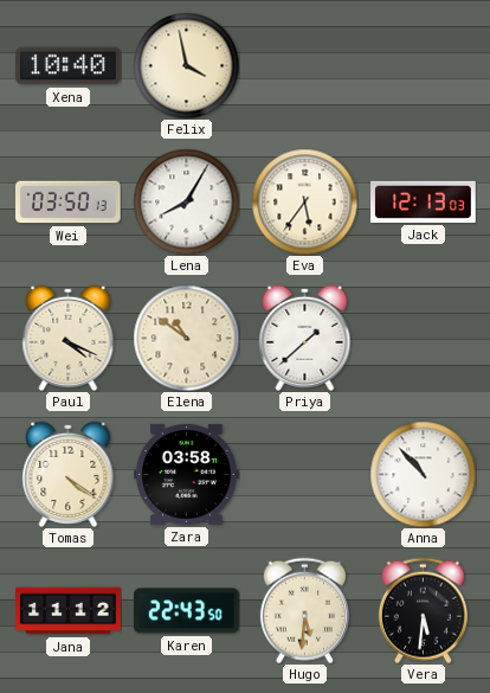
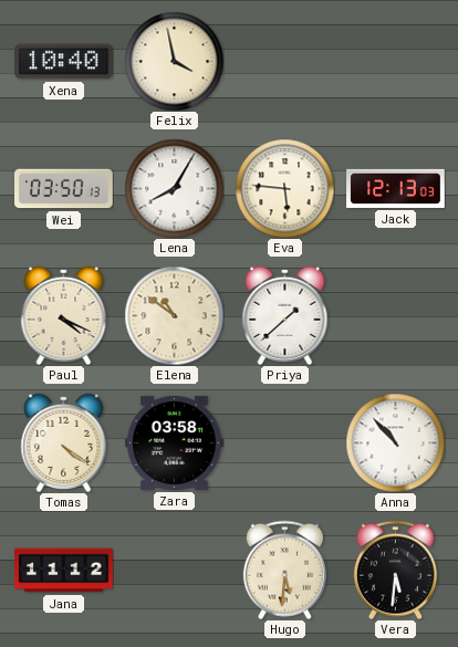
Eva: 5:36 -> 5:46 (284, 188)
Karen: 22:43 -> none (187, 611)
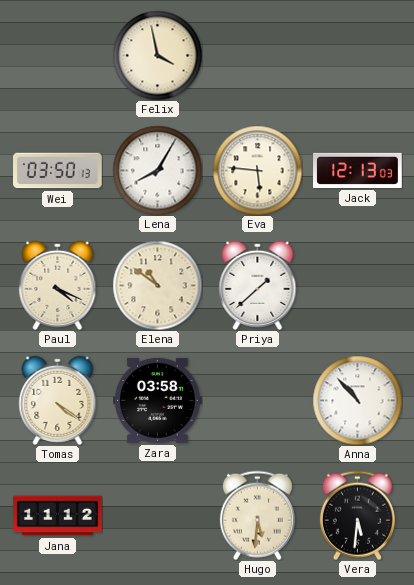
Xena: 10:40 -> none (64, 62)
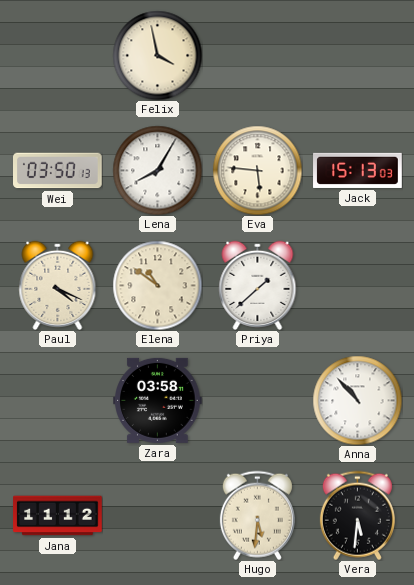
Jack: 12:13 -> 15:13 (358, 170)
Tomas: 4:21 -> none (58, 400)
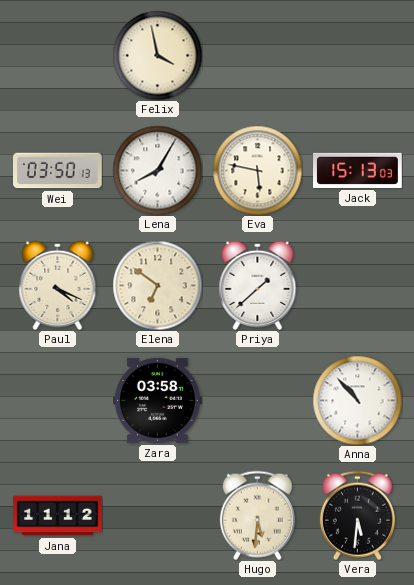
Eva: 5:46 -> 5:47 (257, 170)
Elena: 10:51 -> 6:51 (157, 285)
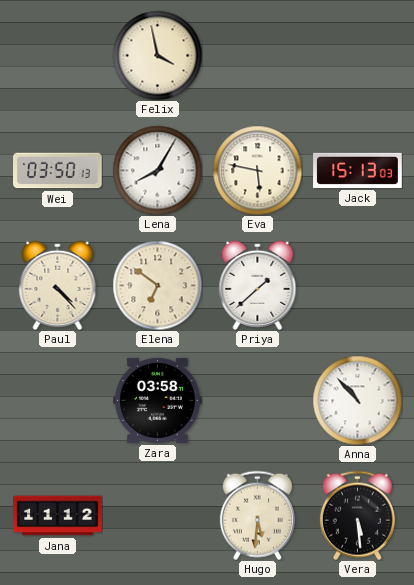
Paul: 4:19 -> 4:23 (58, 285)
Vera: 5:31 -> 5:29 (357, 515)
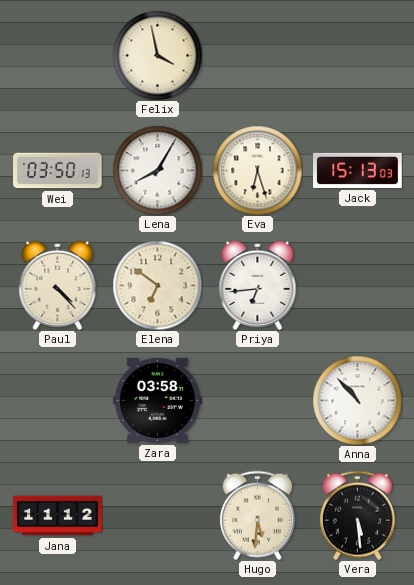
Eva: 5:47 -> 6:27 (257, 170)
Priya: 1:38 -> 6:44 (258, 285)
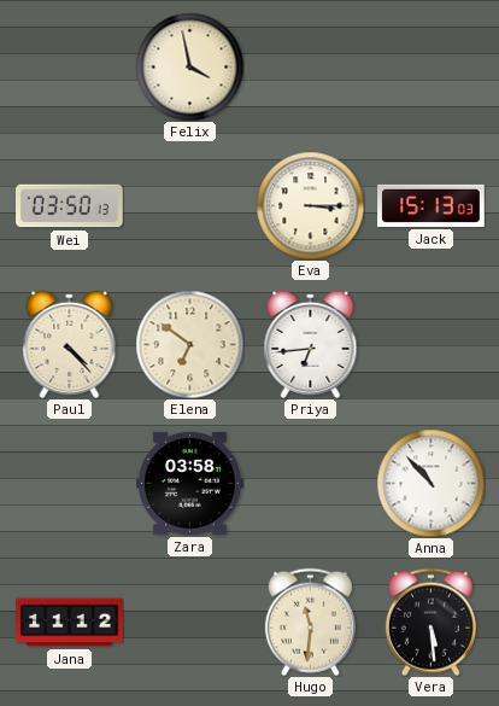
Lena: 8:05 -> none (157, 170)
Eva: 6:27 -> 3:15 (310, 205)
Hugo: 5:31 -> 11:31 (310, 622)
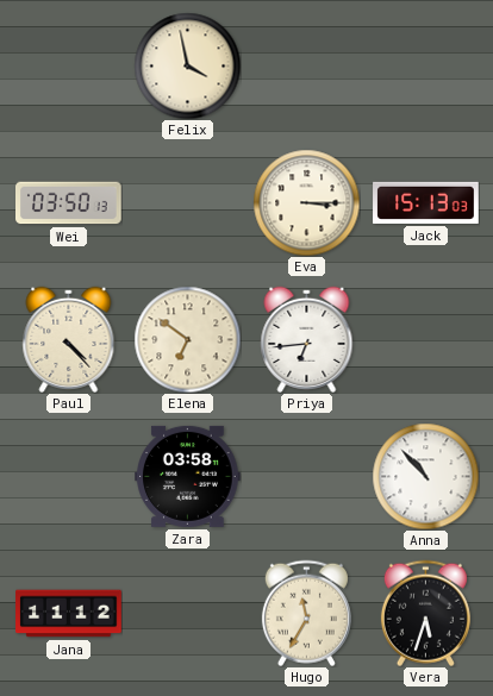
Hugo: 11:31 -> 11:35 (306, 613)
Vera: 5:29 -> 5:33 (425, 613)
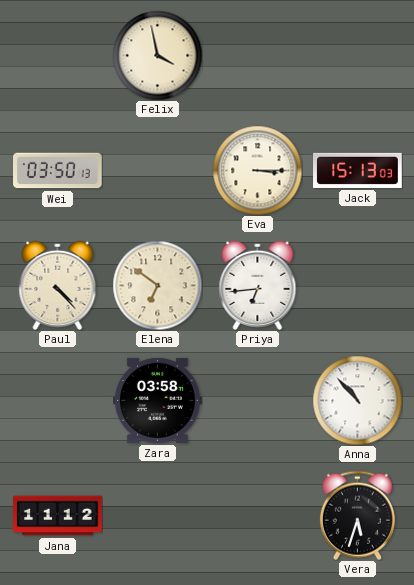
Hugo: 11:35 -> none (306, 613)
